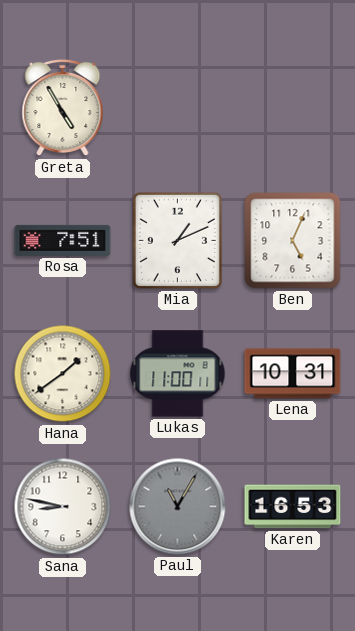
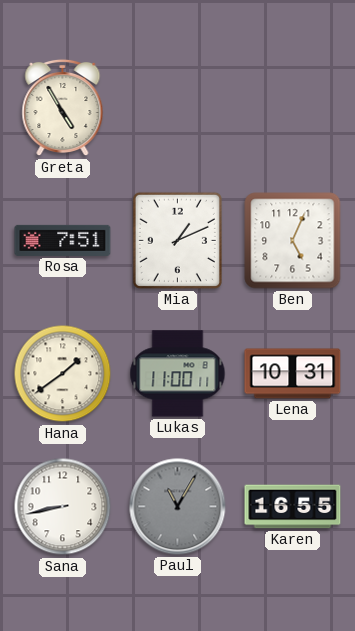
Sana: 8:47 -> 8:43 (63, 507)
Karen: 16:53 -> 16:55 (293, 507)
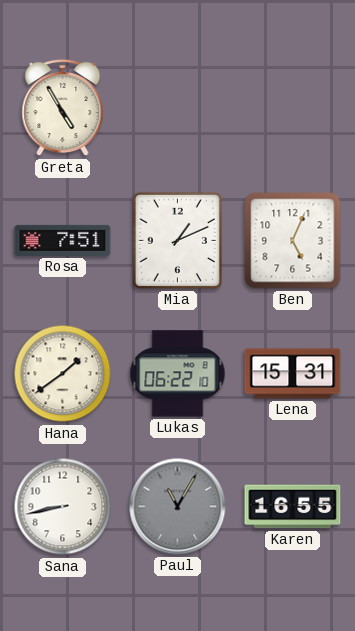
Lukas: 11:00 -> 06:22 (178, 374)
Lena: 10:31 -> 15:31 (293, 374)
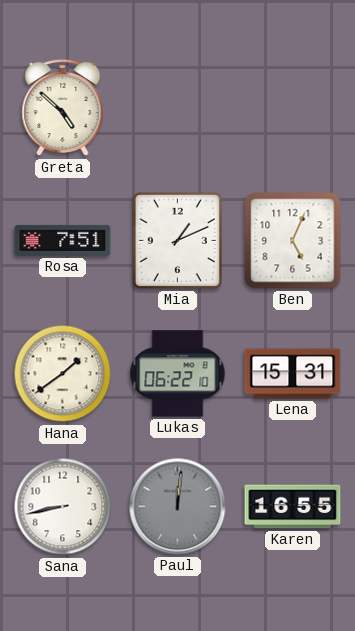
Greta: 4:55 -> 4:52 (63, 108)
Paul: 11:05 -> 12:01 (178, 507)
